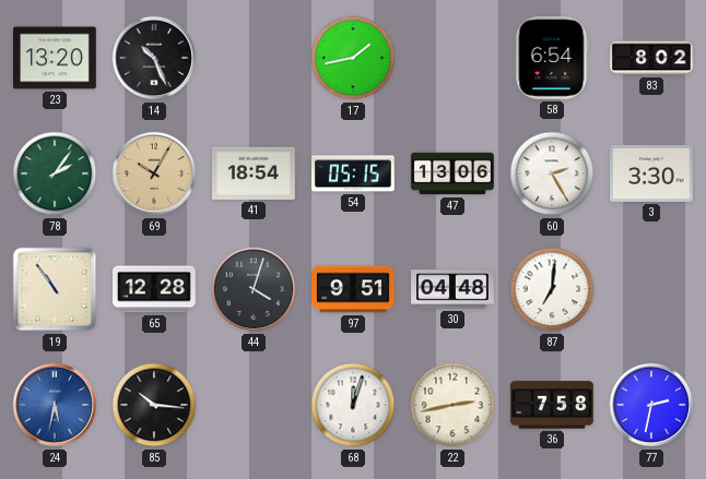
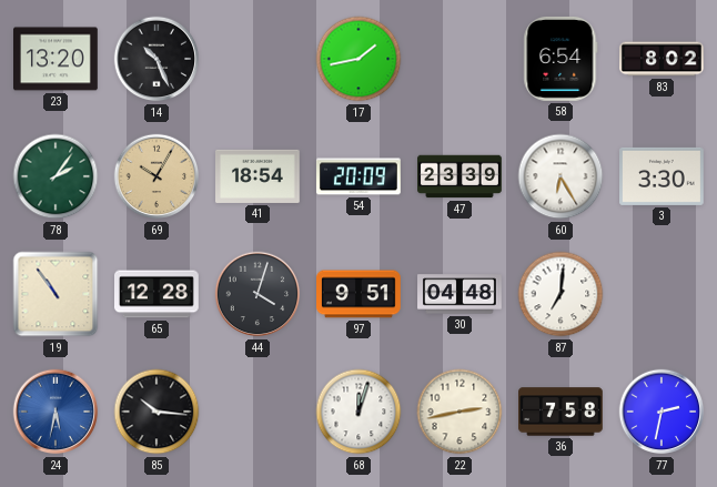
54: 05:15 -> 20:09 (358, 176)
47: 13:06 -> 23:39 (460, 176)
60: 2:25 -> 6:25 (561, 176)
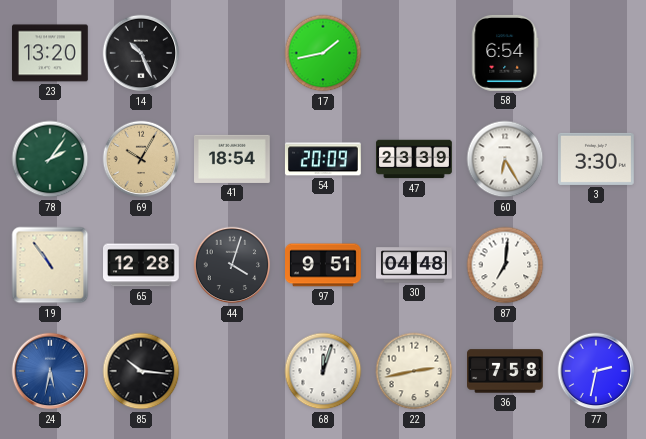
83: 8:02 -> none (663, 59)
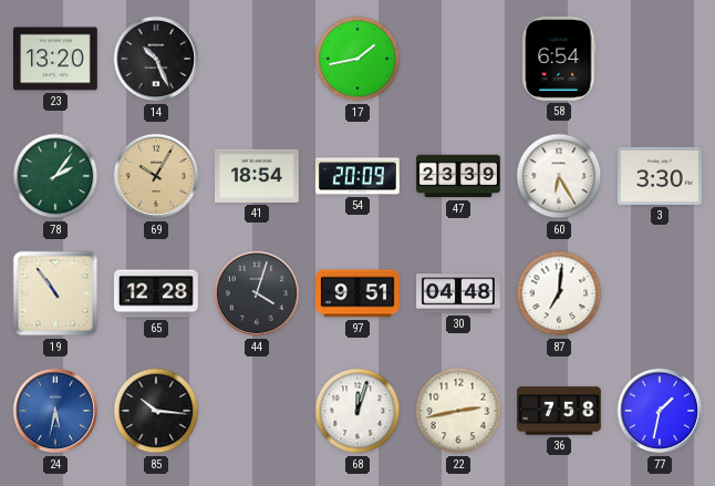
77: 2:32 -> 1:32 (660, 411)
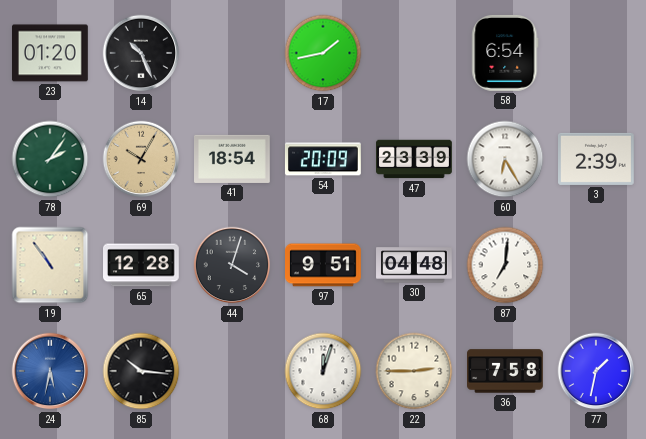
23: 13:20 -> 01:20 (51, 53)
3: 3:30 -> 2:39 (597, 159)
22: 2:43 -> 2:45 (414, 371)
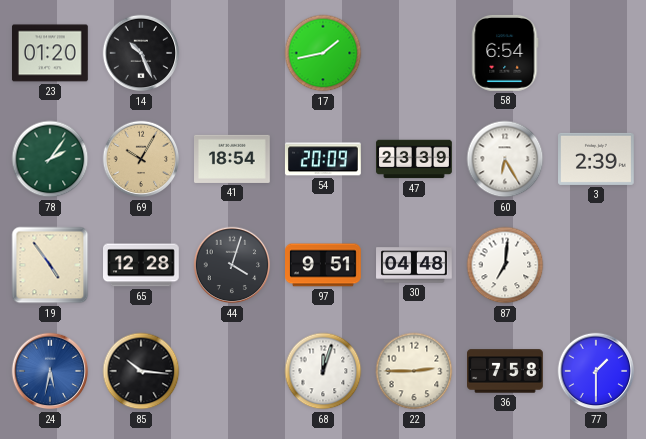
19: 10:54 -> 4:54 (50, 265)
77: 1:32 -> 1:30 (596, 371)
